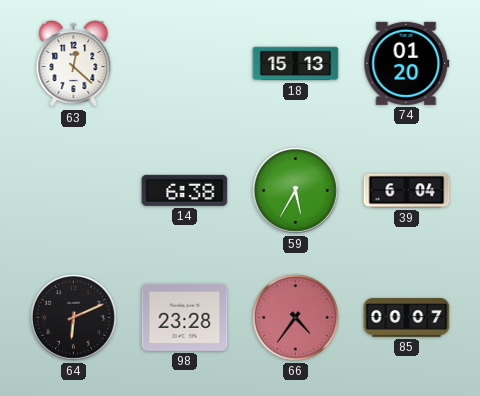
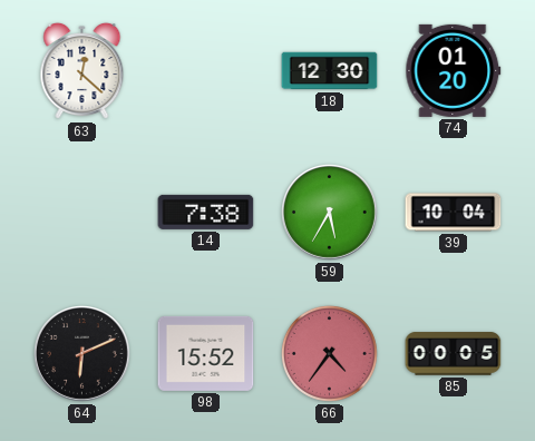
18: 15:13 -> 12:30 (330, 71)
14: 6:38 -> 7:38 (206, 212)
39: 6:04 -> 10:04 (454, 213)
98: 23:28 -> 15:52 (206, 353)
85: 00:07 -> 00:05 (454, 354)
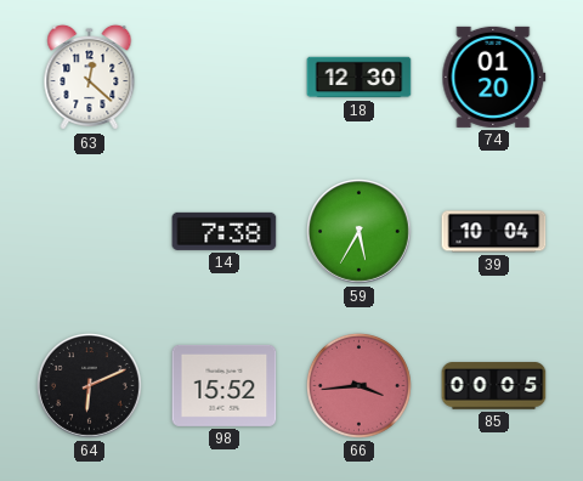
66: 4:36 -> 3:44 (358, 385)
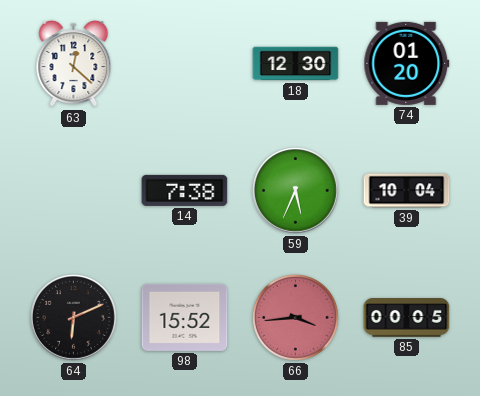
59: 5:35 -> 5:34 (296, 191)
